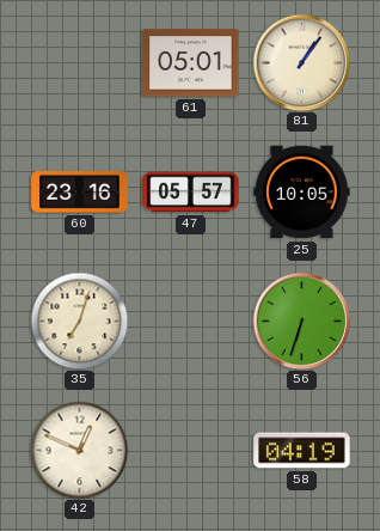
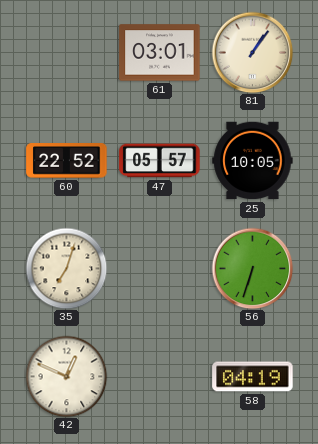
61: 05:01 -> 03:01 (160, 53)
60: 23:16 -> 22:52 (67, 161)
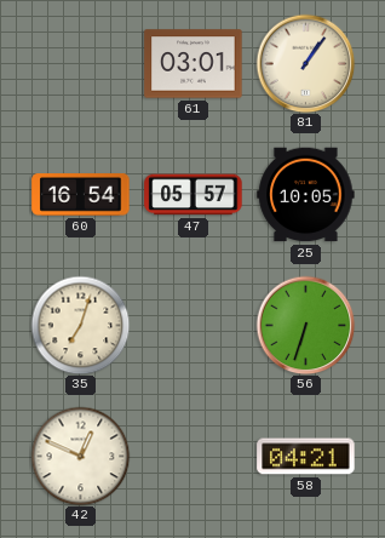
60: 22:52 -> 16:54 (81, 195)
58: 04:19 -> 04:21 (306, 457)
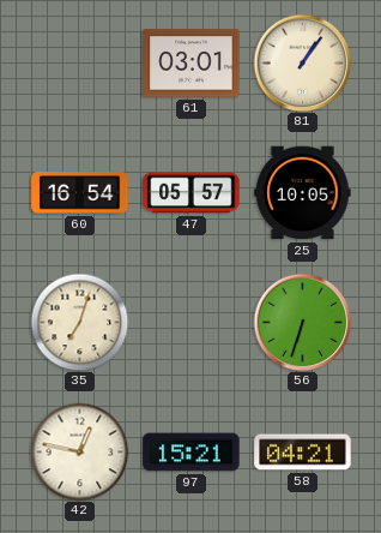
42: 12:49 -> 12:47 (79, 451)
97: none -> 15:21 (192, 453)
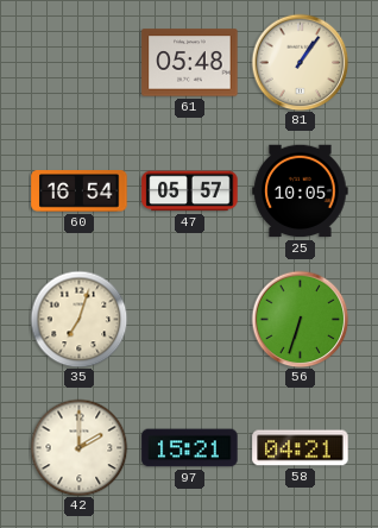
61: 03:01 -> 05:48 (190, 63)
42: 12:47 -> 2:00 (78, 447)
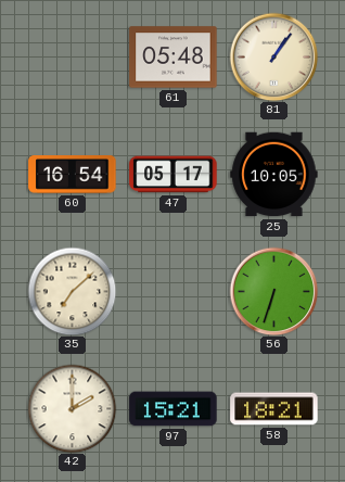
47: 05:57 -> 05:17 (174, 175)
35: 7:03 -> 7:08 (72, 291)
58: 04:21 -> 18:21 (274, 409)
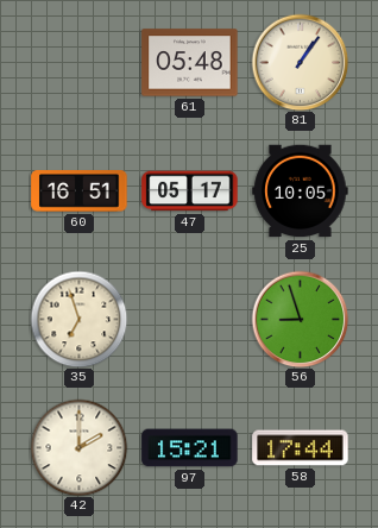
60: 16:54 -> 16:51 (80, 191)
35: 7:08 -> 6:57 (78, 319)
56: 6:33 -> 8:57 (300, 319)
58: 18:21 -> 17:44 (301, 448)
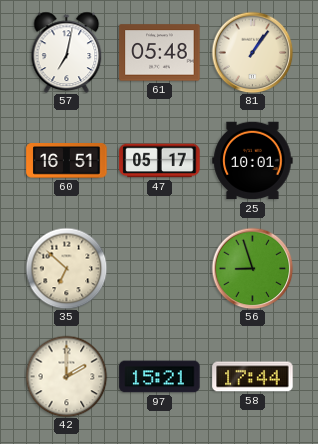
57: none -> 7:02 (67, 52)
25: 10:05 -> 10:01 (253, 161)
35: 6:57 -> 6:52 (66, 268)
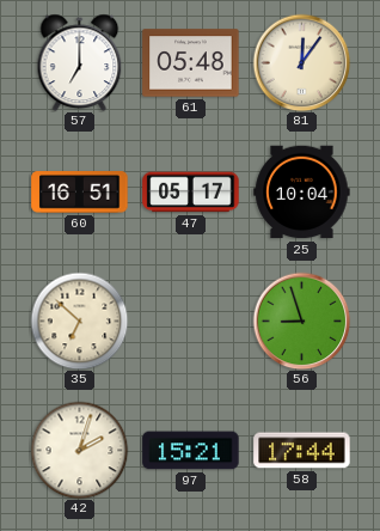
57: 7:02 -> 7:00 (80, 62)
81: 1:06 -> 12:06 (301, 62)
25: 10:01 -> 10:04 (302, 193)
42: 2:00 -> 2:03 (79, 450)
